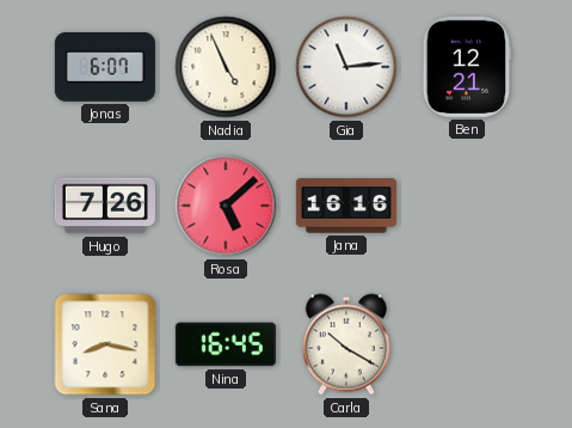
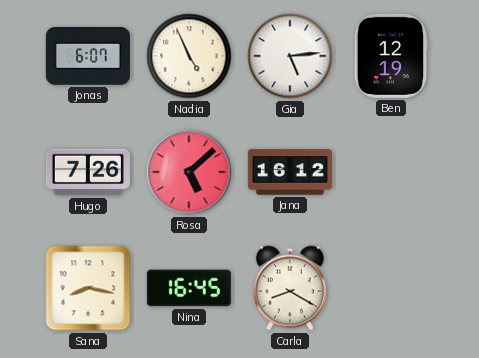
Gia: 11:14 -> 5:14 (290, 56)
Ben: 12:21 -> 12:19 (391, 56)
Jana: 16:16 -> 16:12 (290, 172)
Carla: 10:20 -> 8:20 (290, 288)
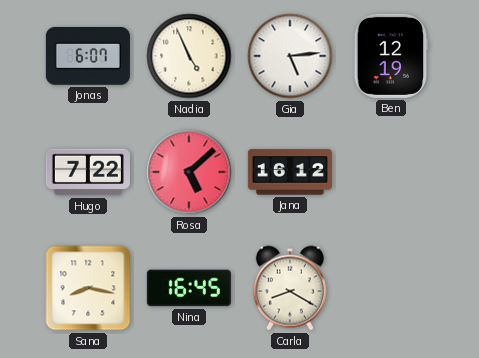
Hugo: 7:26 -> 7:22 (88, 172)
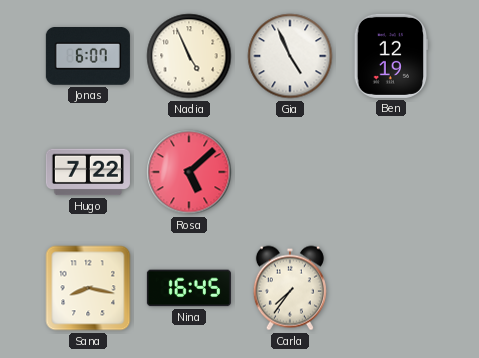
Gia: 5:14 -> 4:56 (290, 56)
Jana: 16:12 -> none (290, 172)
Carla: 8:20 -> 7:36 (290, 288)
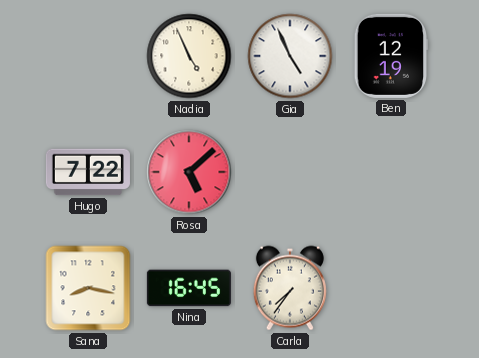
Jonas: 6:07 -> none (88, 57)
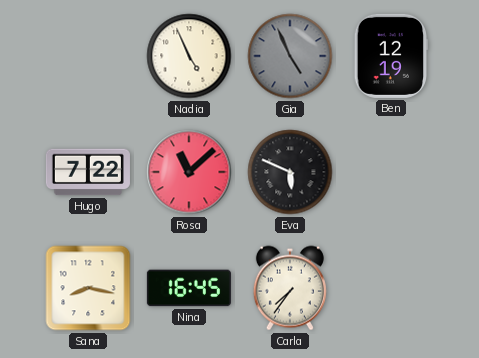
Gia dial: white -> grey (290, 56)
Rosa: 5:08 -> 11:08 (189, 172)
Eva: none -> 5:49 (290, 172)
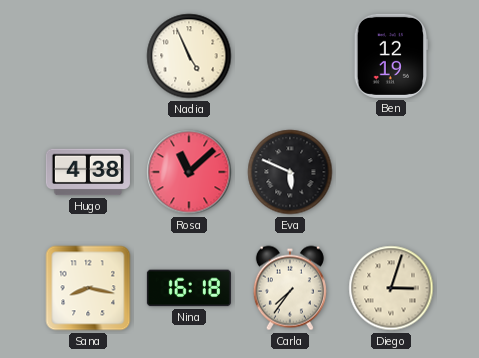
Gia: 4:56 -> none (290, 56)
Hugo: 7:22 -> 4:38 (88, 172)
Nina: 16:45 -> 16:18 (189, 288)
Diego: none -> 3:03 (391, 288)
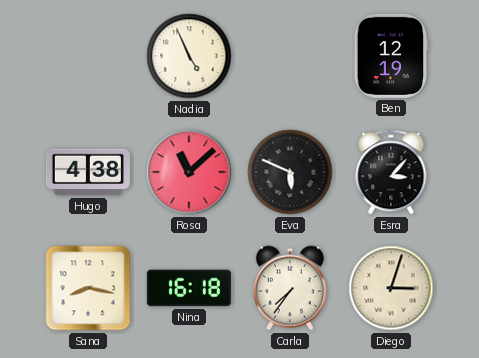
Esra: none -> 3:07 (391, 172)
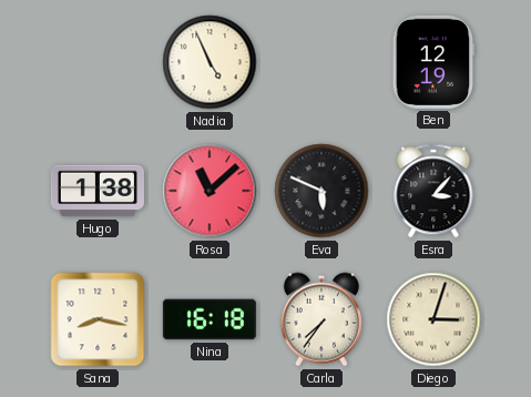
Hugo: 4:38 -> 1:38 (98, 191)
